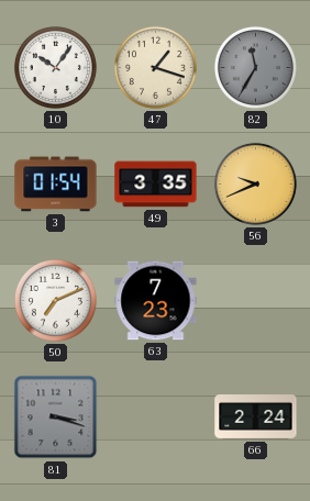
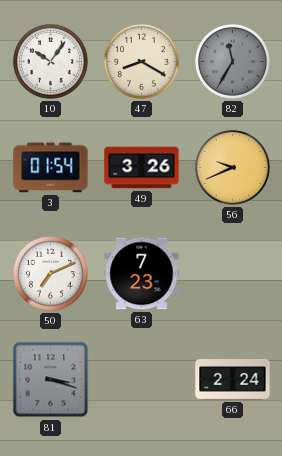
47: 1:18 -> 8:20 (141, 61)
49: 3:35 -> 3:26 (142, 168)
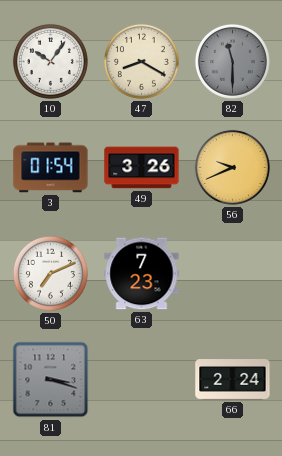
82: 11:35 -> 11:30 (232, 61)
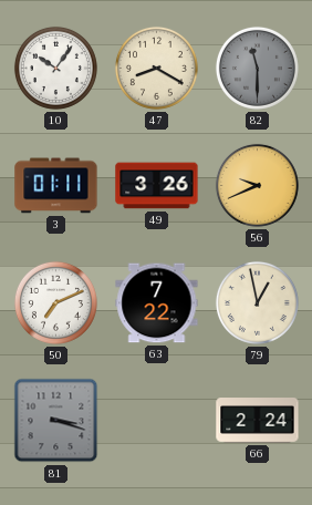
3: 01:54 -> 01:11 (56, 186)
63: 7:23 -> 7:22 (157, 303)
79: none -> 12:58 (257, 302)
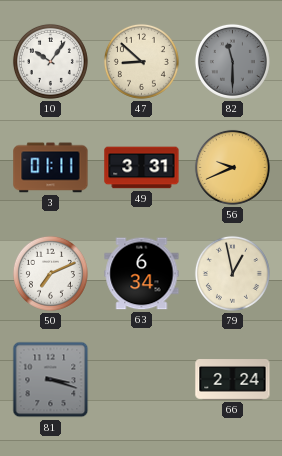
47: 8:20 -> 8:52 (141, 61)
49: 3:26 -> 3:31 (142, 168)
63: 7:22 -> 6:34 (142, 274)
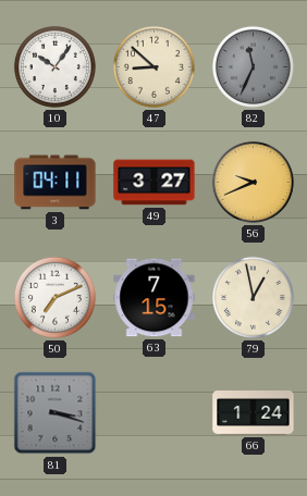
82: 11:30 -> 11:34 (253, 66)
3: 01:11 -> 04:11 (56, 183)
49: 3:31 -> 3:27 (155, 183)
63: 6:34 -> 7:15 (155, 298)
66: 2:24 -> 1:24 (254, 413)
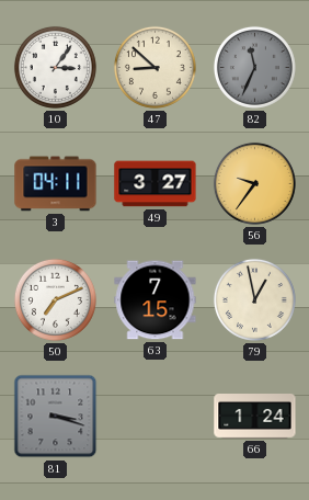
10: 10:06 -> 3:06 (55, 67)
56: 9:41 -> 9:36 (254, 183)
